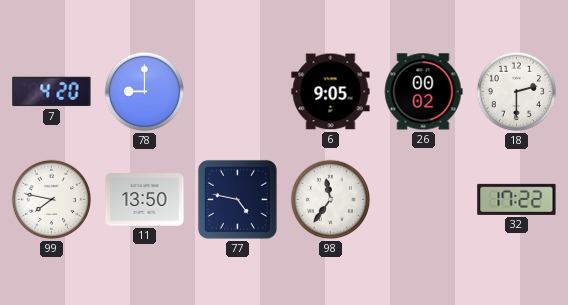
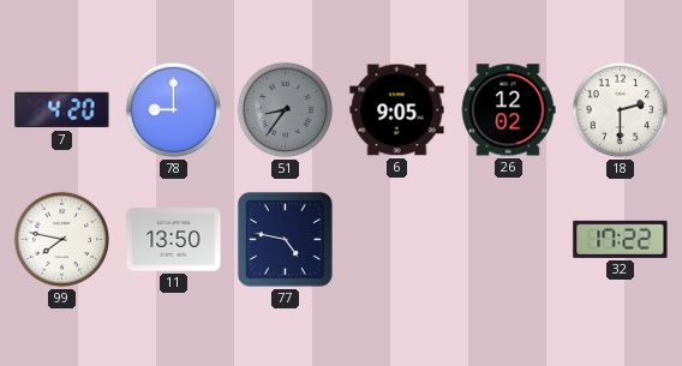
51: none -> 8:36 (286, 110)
26: 00:02 -> 12:02 (508, 110)
98: 11:36 -> none (331, 200)
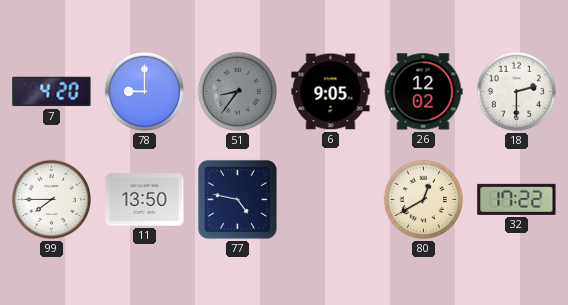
99: 7:47 -> 7:45 (52, 200)
80: none -> 12:40 (424, 200)
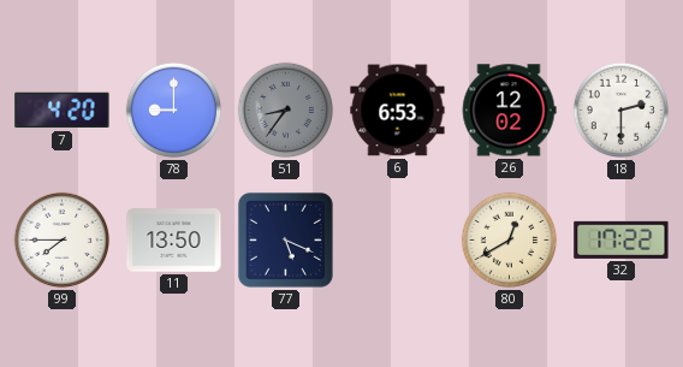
6: 9:05 -> 6:53 (398, 111)
77: 4:47 -> 5:19 (285, 239)
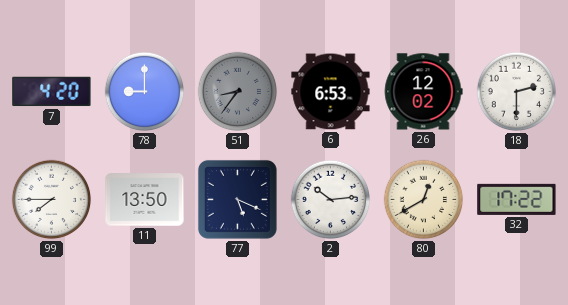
2: none -> 10:14 (331, 200)
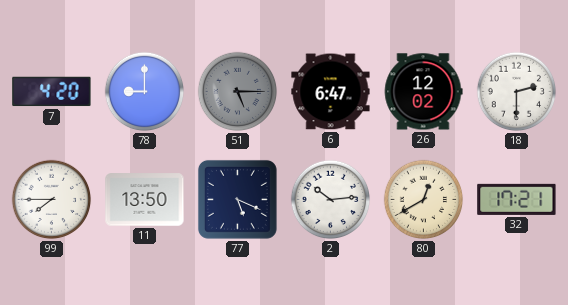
51: 8:36 -> 5:15 (238, 92)
6: 6:53 -> 6:47 (331, 92)
32: 17:22 -> 17:21 (517, 199)
